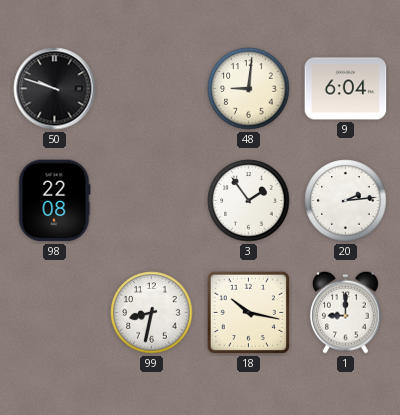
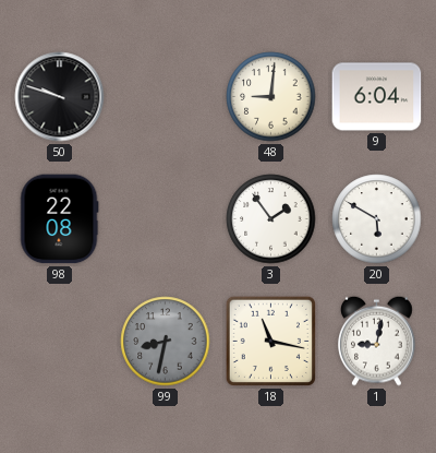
20: 2:14 -> 5:50 (377, 219)
99 dial: white -> grey (166, 342)
18: 10:17 -> 11:17 (270, 341)
1: 9:00 -> 9:02 (377, 341)
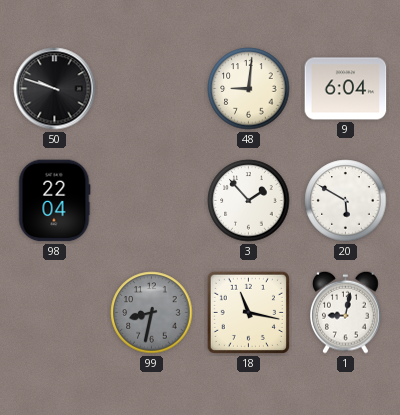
98: 22:08 -> 22:04 (54, 201)
3: 1:54 -> 1:53 (249, 201)
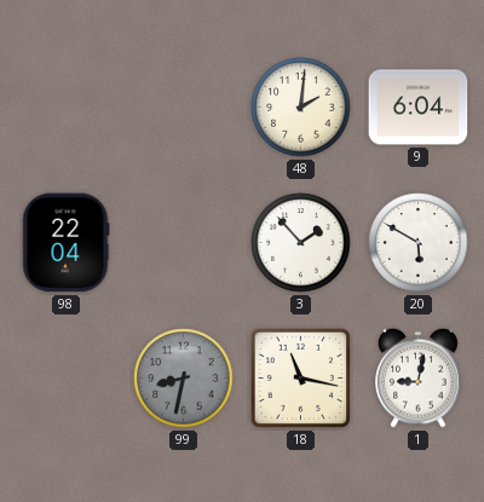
50: 9:48 -> none (55, 89)
48: 9:01 -> 2:01 (301, 108)
